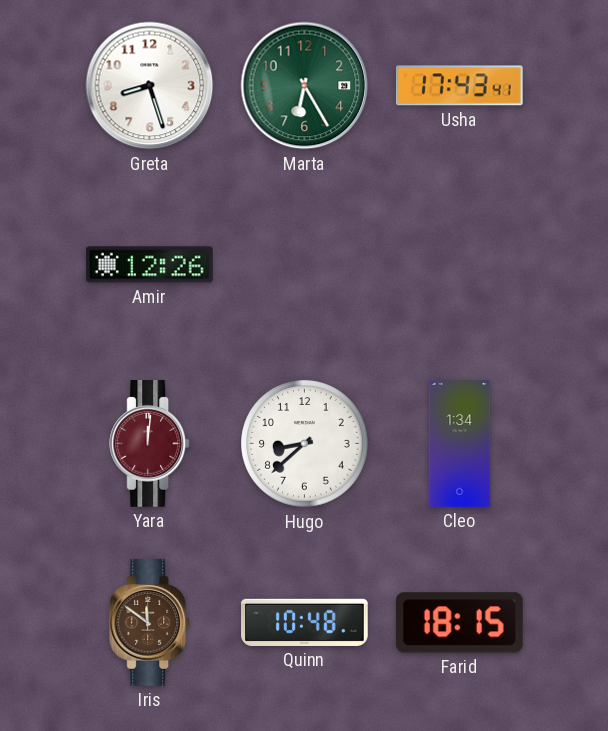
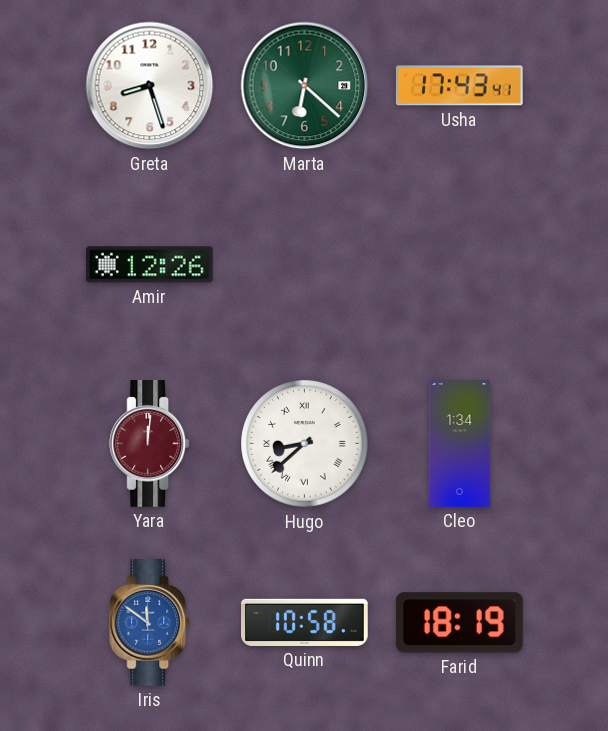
Marta: 6:25 -> 6:22 (305, 86)
Hugo numerals: Arabic -> Roman (305, 444)
Iris dial: brown -> blue (150, 623)
Quinn: 10:48 -> 10:58 (305, 622)
Farid: 18:15 -> 18:19 (459, 623)
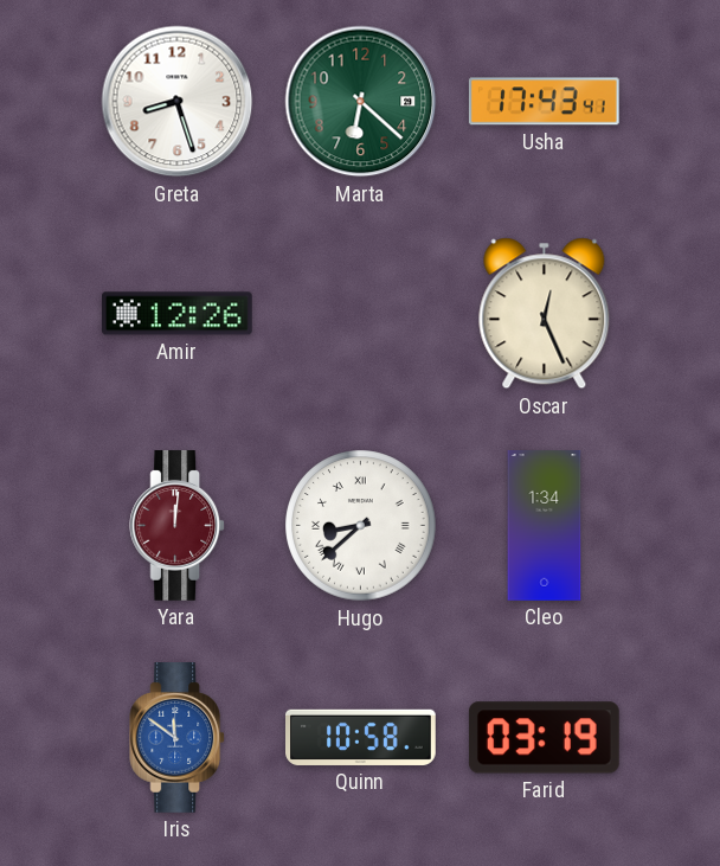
Oscar: none -> 12:26 (545, 314)
Farid: 18:19 -> 03:19 (544, 738)
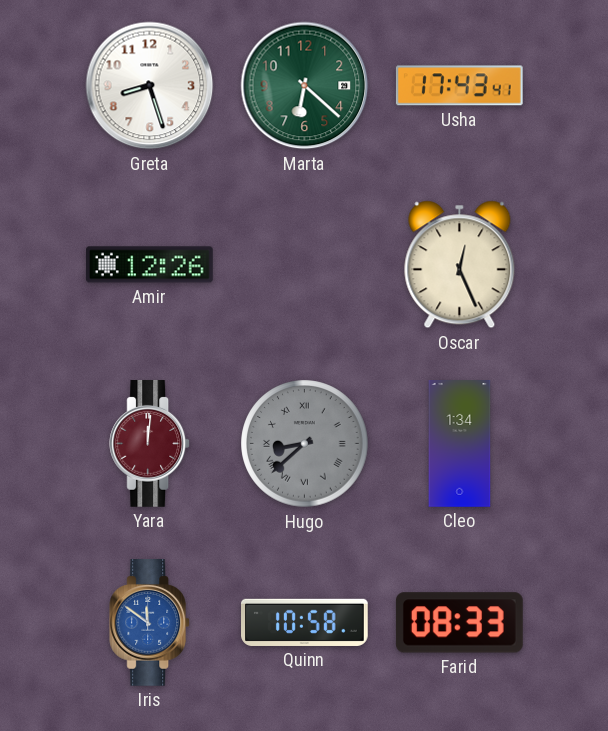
Hugo dial: white -> grey (305, 444)
Farid: 03:19 -> 08:33 (459, 623)
